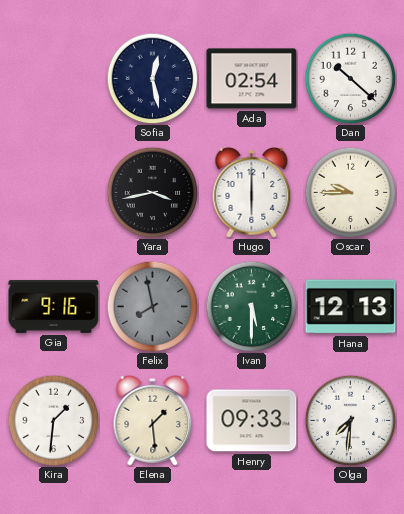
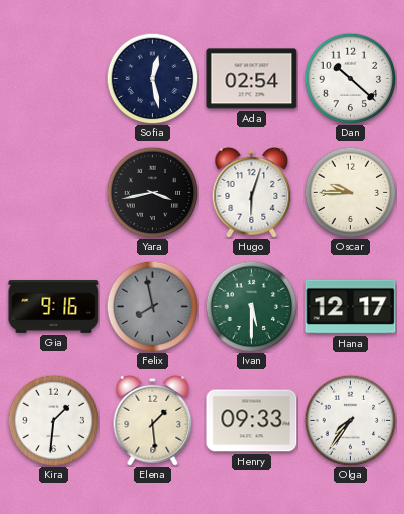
Hugo: 6:00 -> 6:03 (252, 193)
Hana: 12:13 -> 12:17 (351, 307)
Olga: 7:31 -> 7:36 (350, 420)
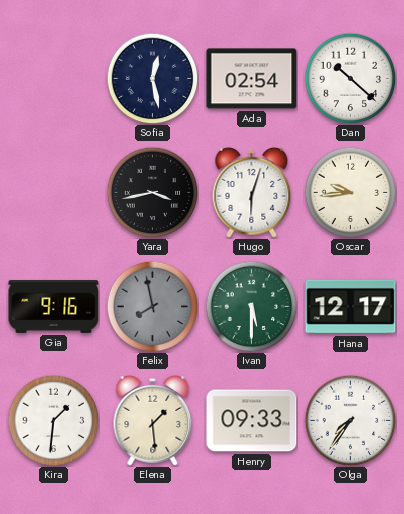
Oscar: 9:45 -> 9:44 (350, 192)
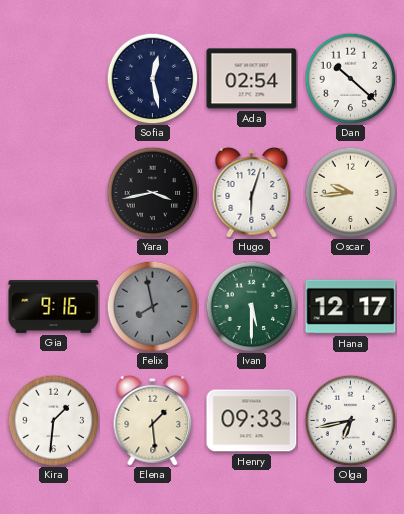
Olga: 7:36 -> 6:43 (350, 420)
